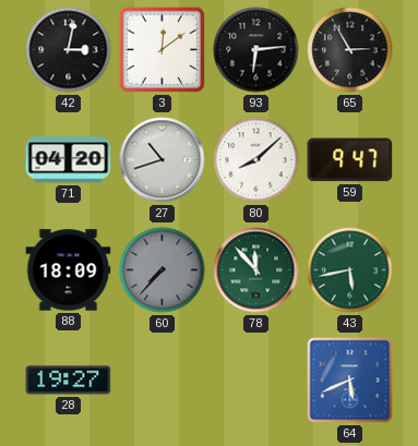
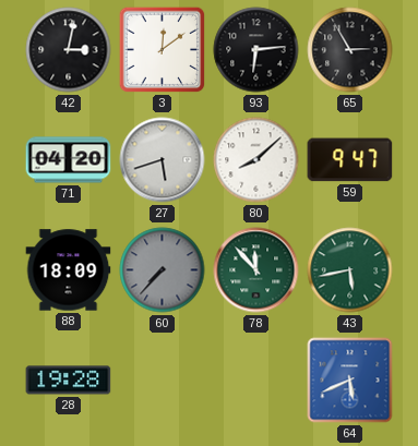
27: 10:42 -> 5:42 (163, 160)
28: 19:27 -> 19:28 (69, 381)
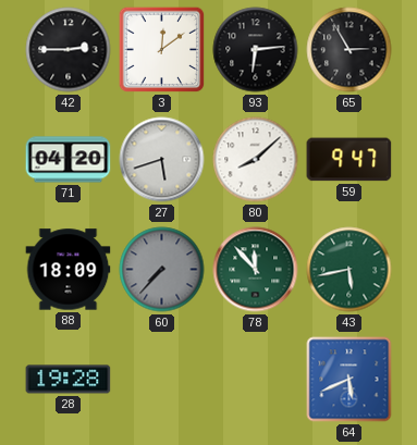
42: 3:02 -> 2:45 (69, 50)
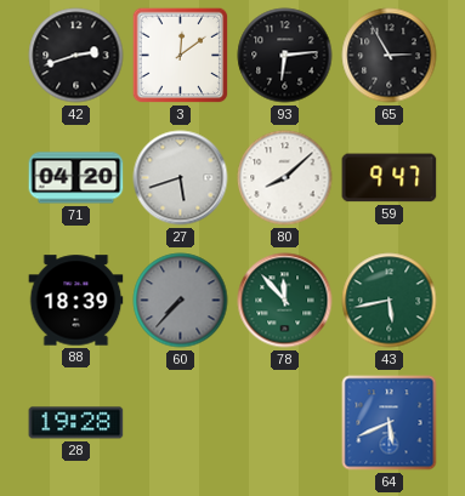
42: 2:45 -> 2:42 (76, 56)
88: 18:09 -> 18:39 (76, 301)
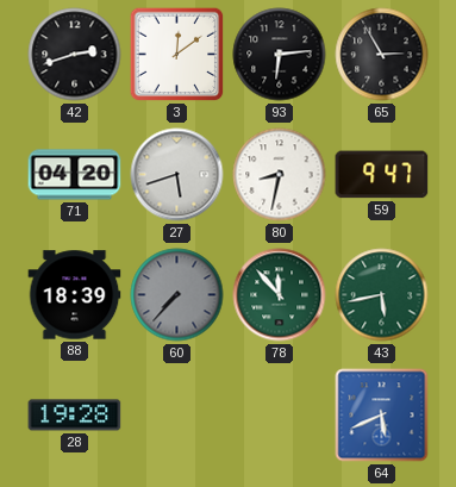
80: 8:08 -> 8:32 (280, 175)
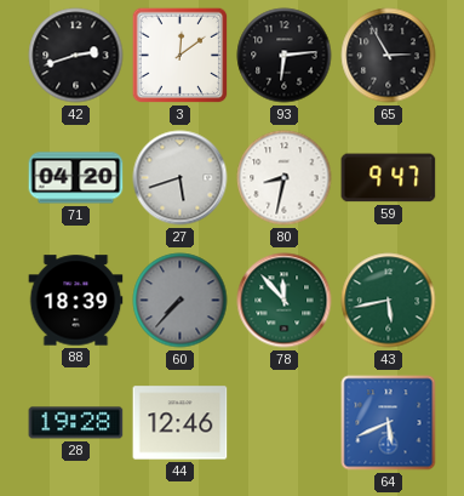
44: none -> 12:46 (181, 423)
